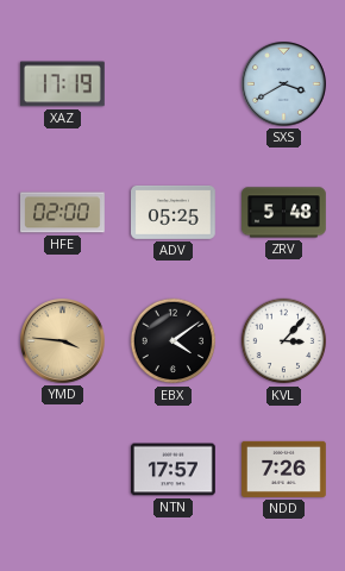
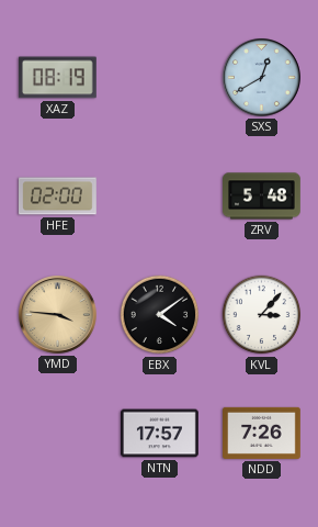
XAZ: 17:19 -> 08:19 (58, 78)
SXS: 3:40 -> 12:40 (262, 78)
ADV: 05:25 -> none (174, 212)
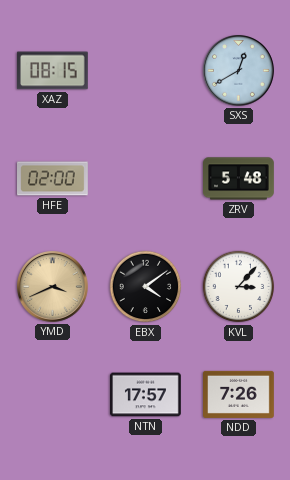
XAZ: 08:19 -> 08:15 (53, 71)
YMD: 3:46 -> 3:41 (53, 287)
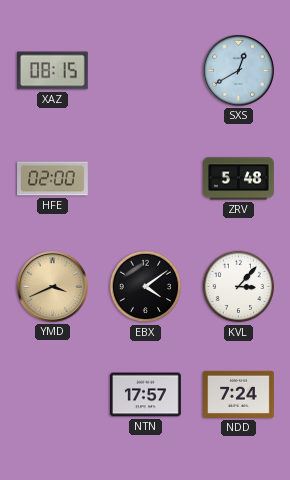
NDD: 7:26 -> 7:24 (239, 394)
